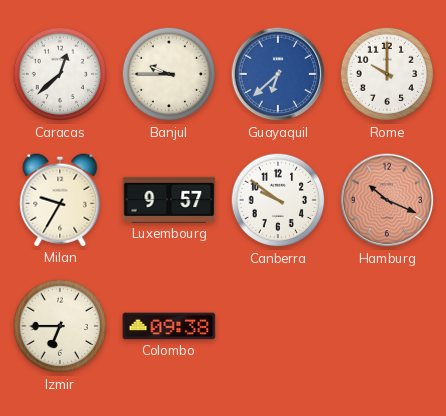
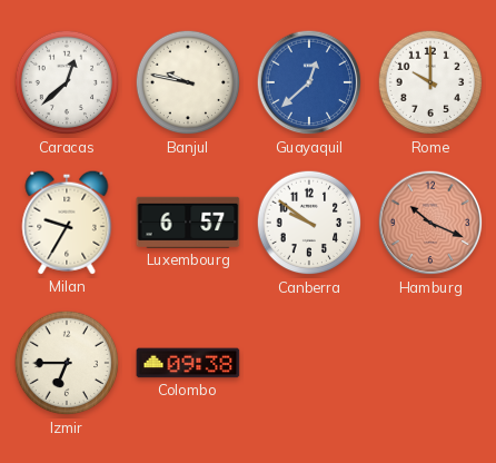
Banjul: 9:45 -> 9:47 (188, 82)
Guayaquil: 6:38 -> 12:38 (309, 82)
Luxembourg: 9:57 -> 6:57 (188, 223)
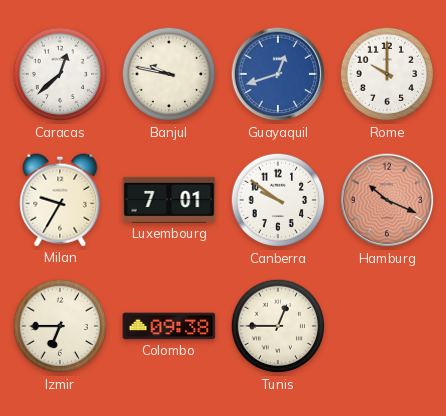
Guayaquil: 12:38 -> 12:42 (278, 74)
Luxembourg: 6:57 -> 7:01 (169, 200)
Tunis: none -> 12:45 (278, 326)
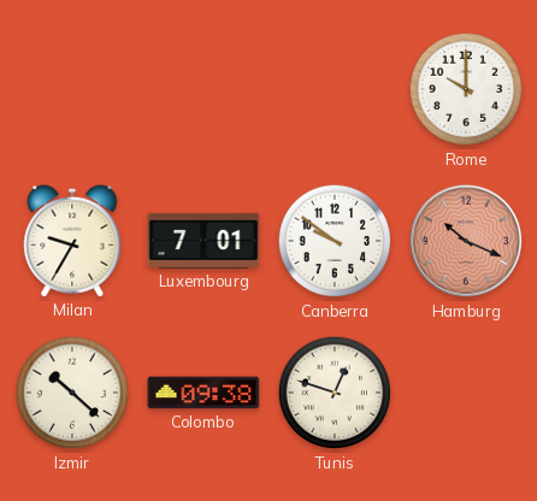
Caracas: 12:38 -> none (60, 74)
Banjul: 9:47 -> none (169, 74)
Guayaquil: 12:42 -> none (278, 74)
Izmir: 6:45 -> 10:22 (72, 393)
Tunis: 12:45 -> 12:48 (335, 393)
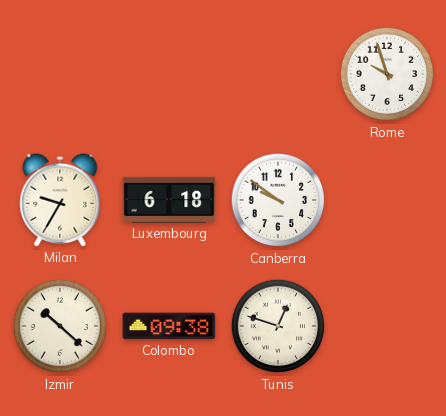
Rome: 10:00 -> 9:57 (387, 74)
Luxembourg: 7:01 -> 6:18 (169, 200)
Hamburg: 10:19 -> none (466, 241)
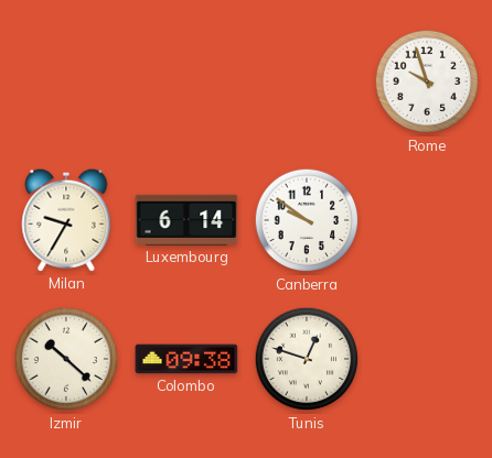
Luxembourg: 6:18 -> 6:14 (186, 220)
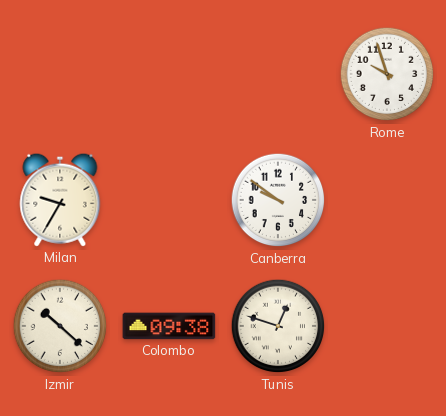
Luxembourg: 6:14 -> none (186, 220)
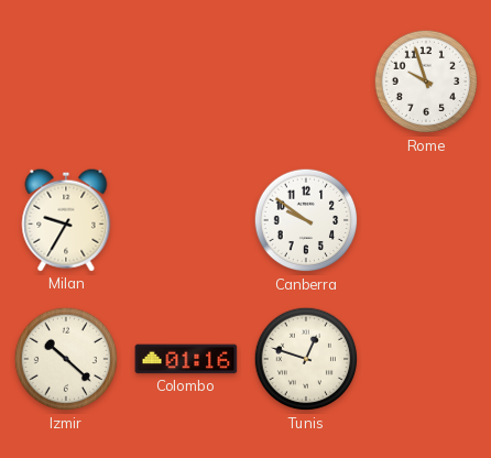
Colombo: 09:38 -> 01:16 (186, 359)
